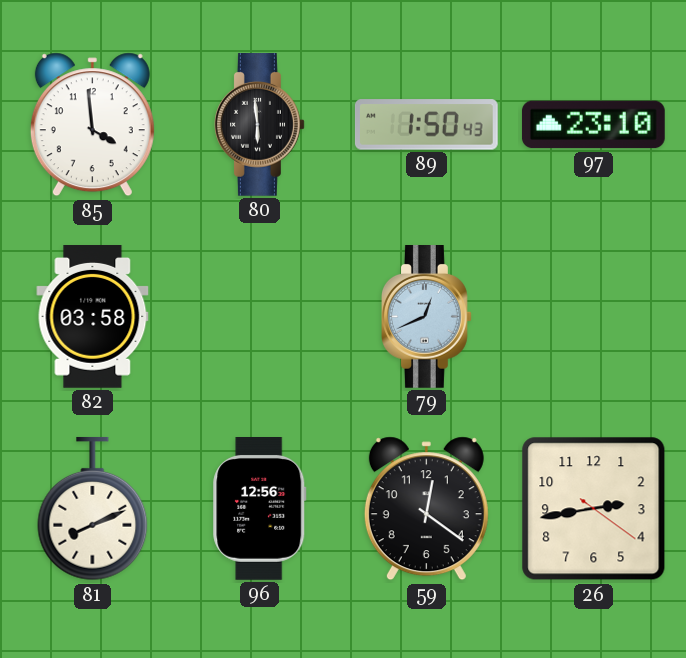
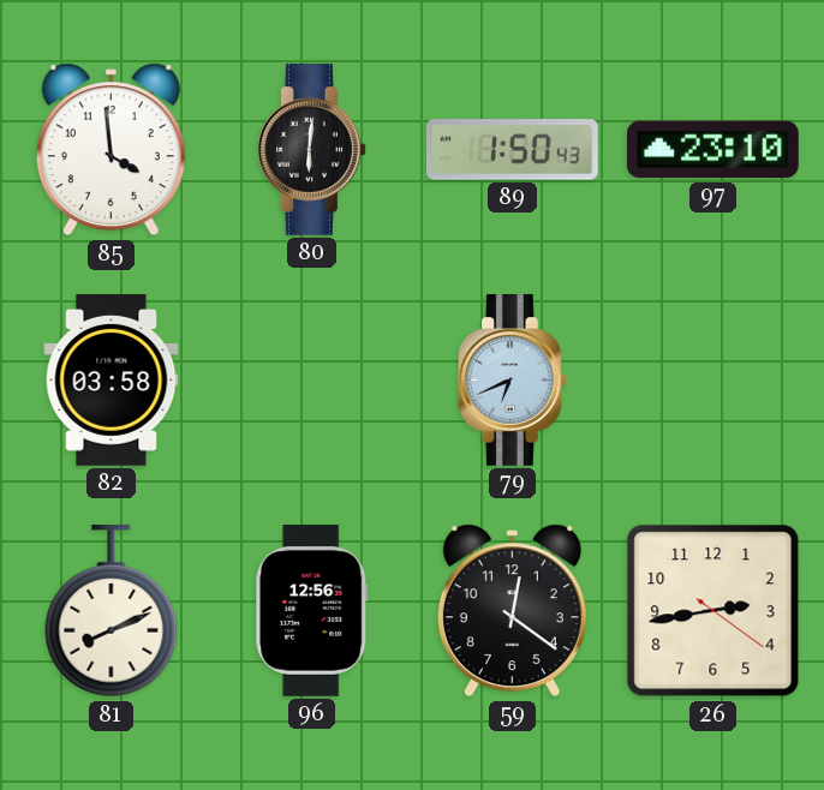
80: 5:59 -> 6:01 (312, 150)
79: 12:41 -> 6:41 (513, 381)
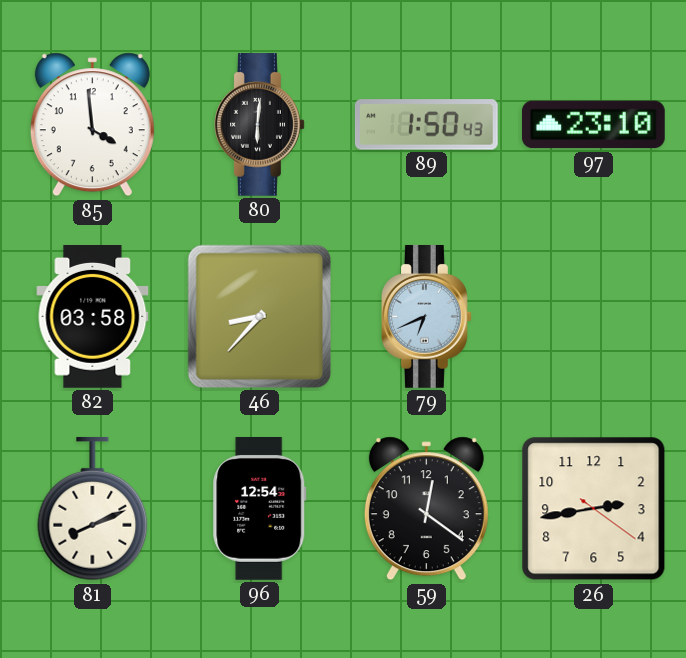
46: none -> 8:37 (259, 316)
96: 12:56 -> 12:54 (260, 509)
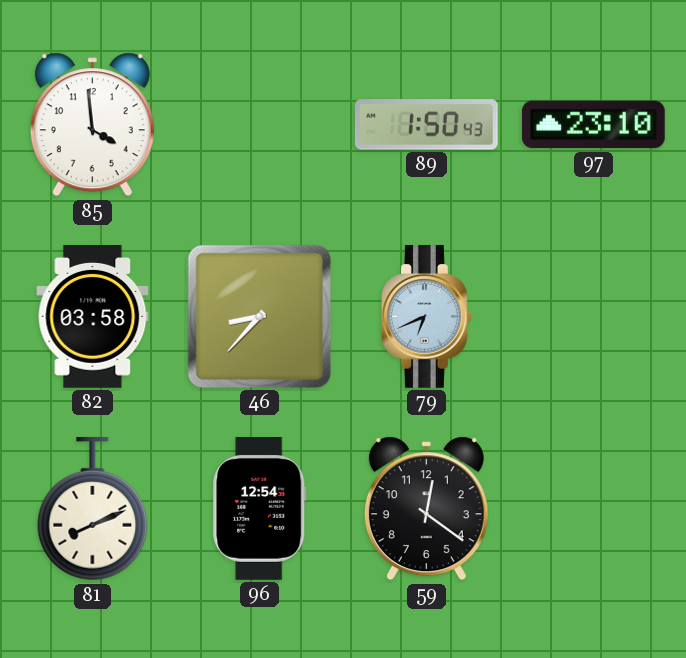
80: 6:01 -> none (260, 125)
26: 2:43 -> none (594, 509)
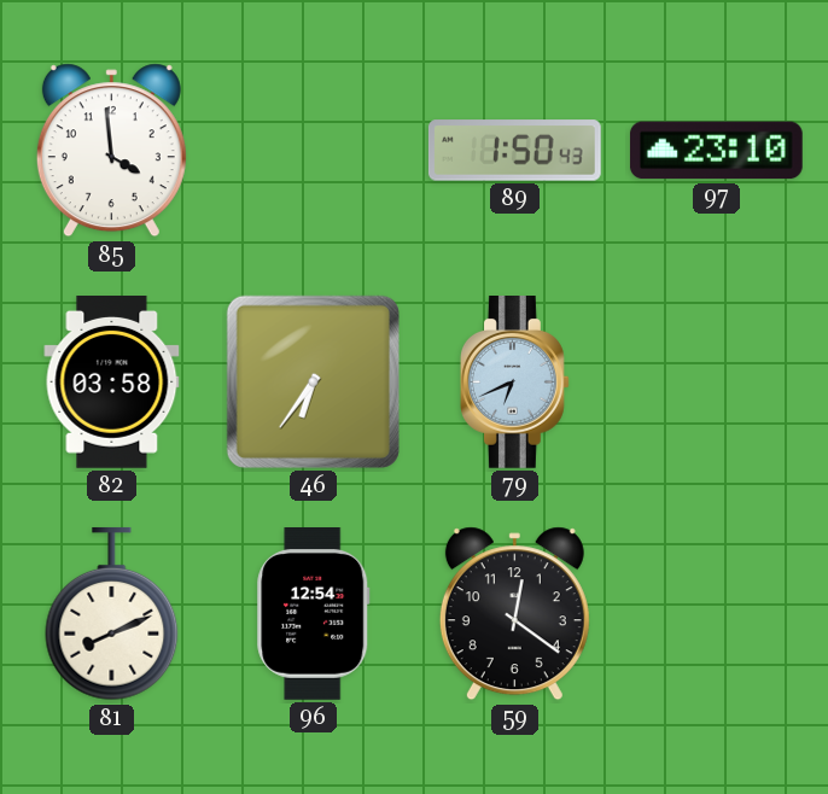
46: 8:37 -> 6:36 (313, 381)
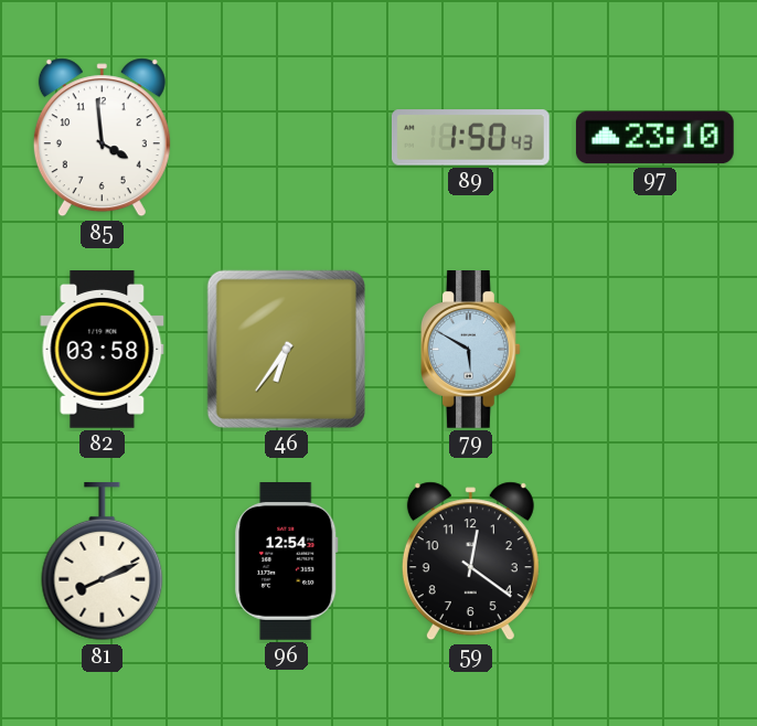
79: 6:41 -> 5:50 (471, 350)
